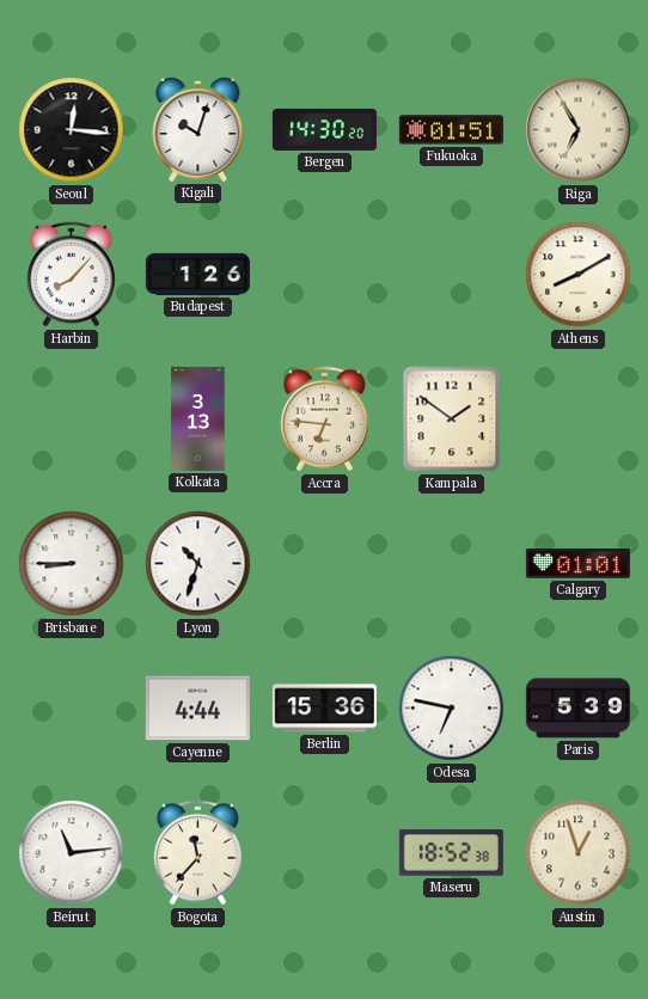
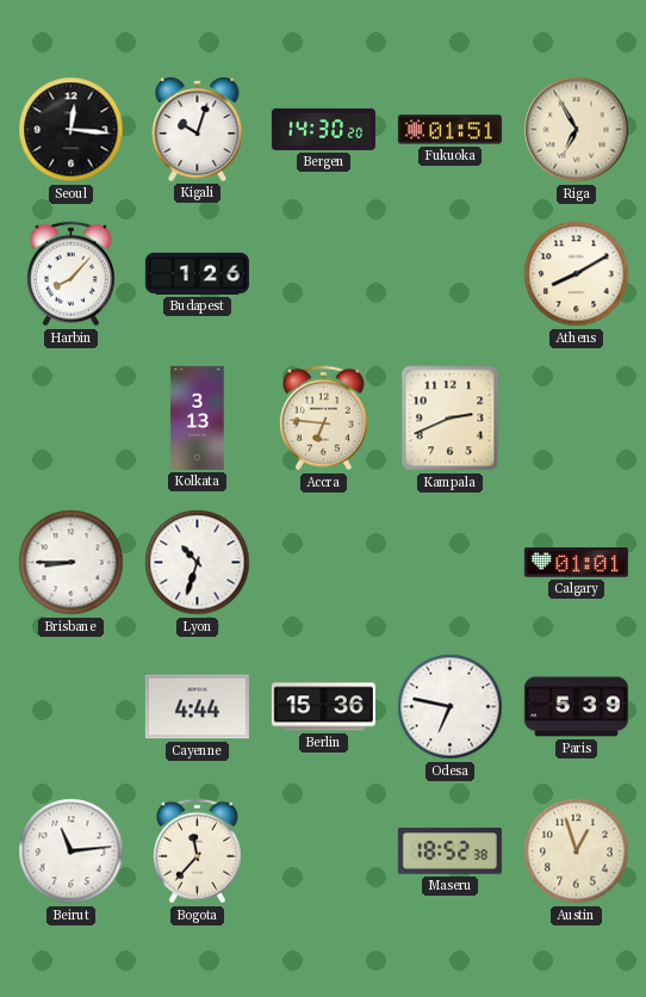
Kampala: 1:51 -> 2:41 (451, 419)
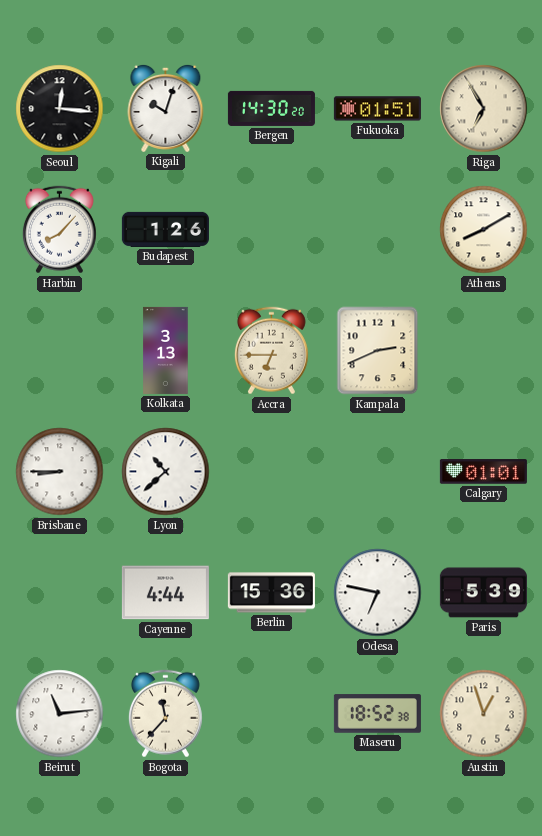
Accra: 6:46 -> 6:45 (271, 351)
Lyon: 10:33 -> 10:38 (166, 472)
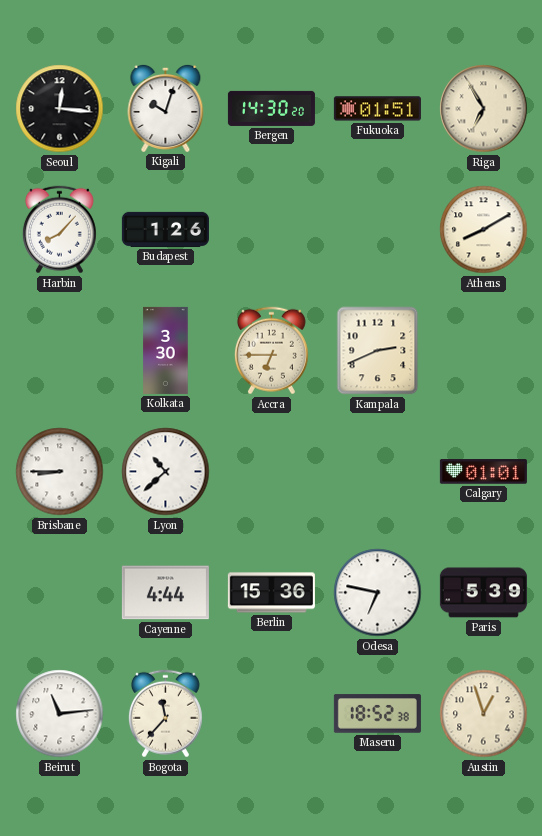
Kolkata: 3:13 -> 3:30 (166, 350)
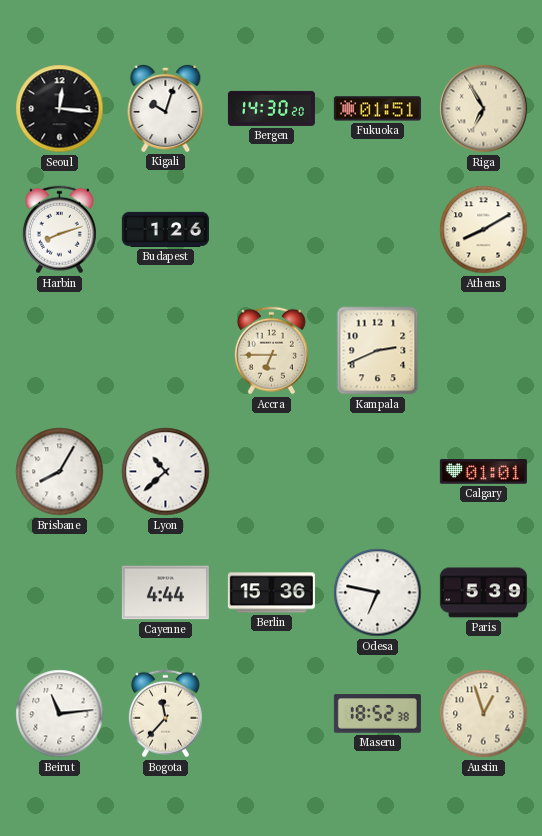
Harbin: 8:07 -> 8:12 (59, 230)
Kolkata: 3:30 -> none (166, 350)
Brisbane: 8:45 -> 8:05 (60, 472)
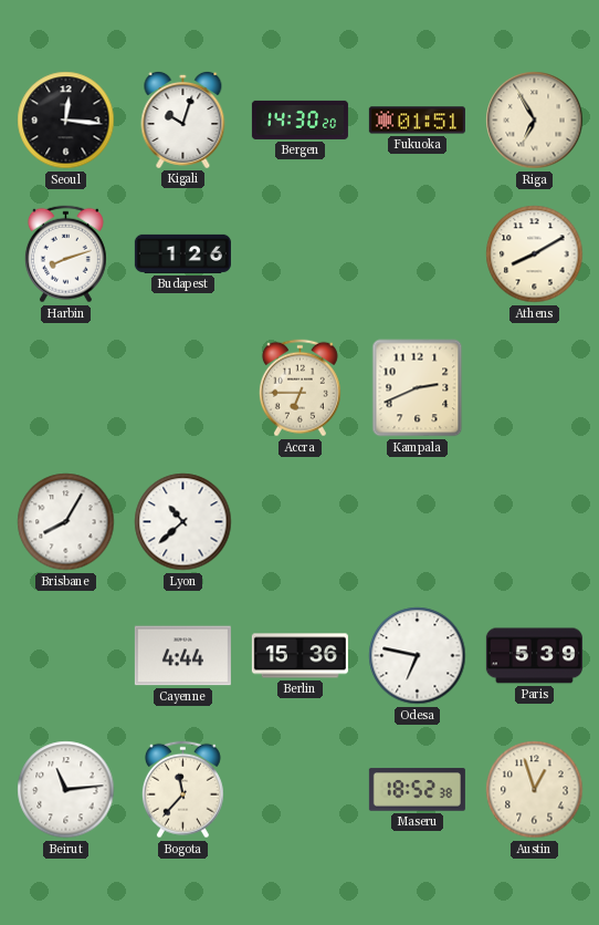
Calgary: 01:01 -> none (483, 472)
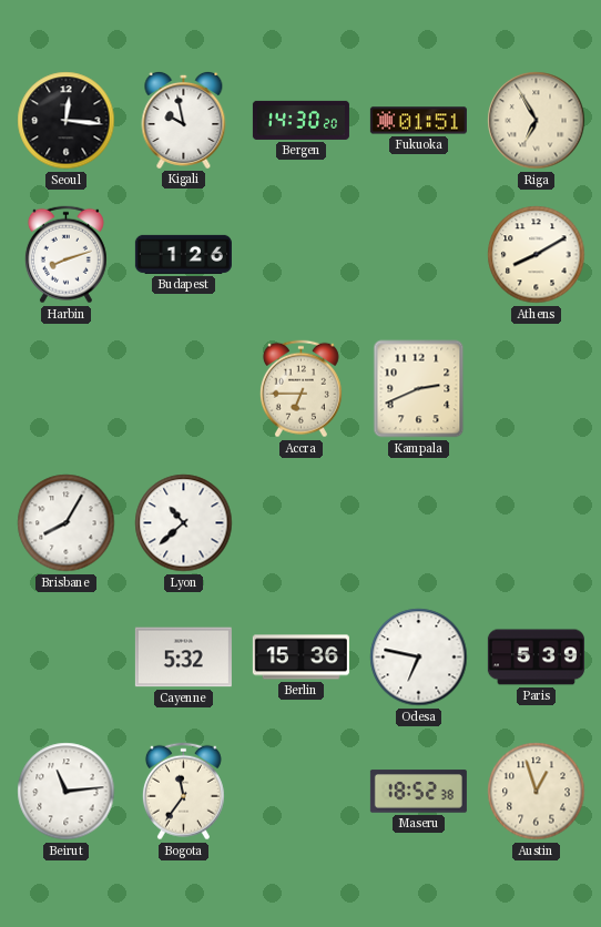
Kigali: 10:03 -> 9:58 (184, 120)
Cayenne: 4:44 -> 5:32 (183, 658)
Bogota: 11:37 -> 11:36 (183, 792)
